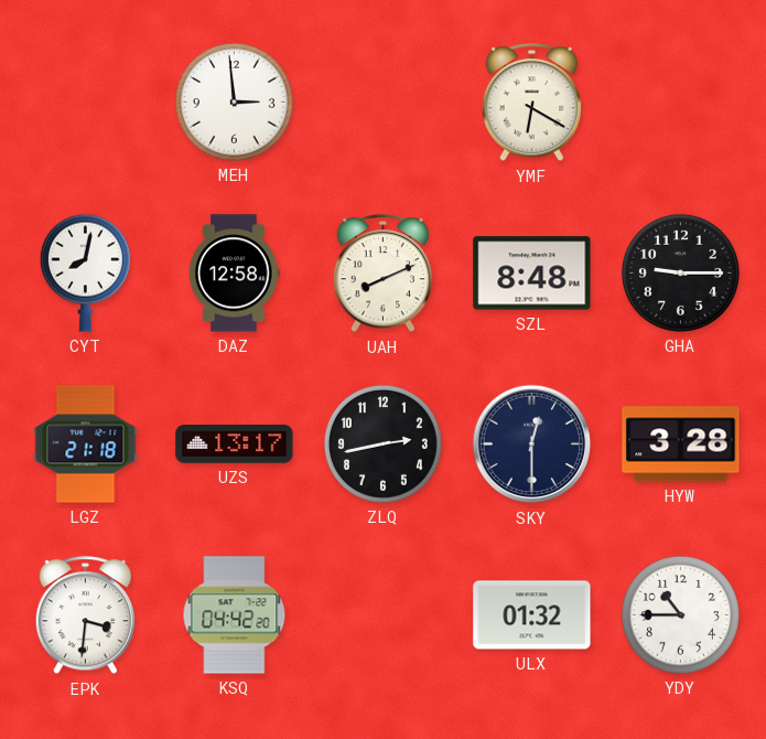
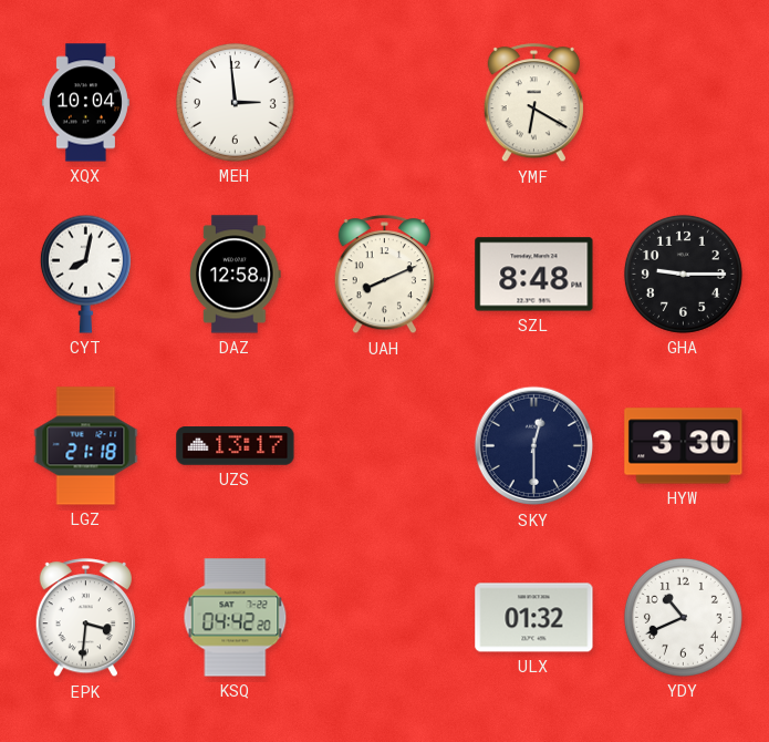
XQX: none -> 10:04 (85, 103)
ZLQ: 2:43 -> none (382, 443)
HYW: 3:28 -> 3:30 (684, 446)
YDY: 10:45 -> 10:41 (683, 617)
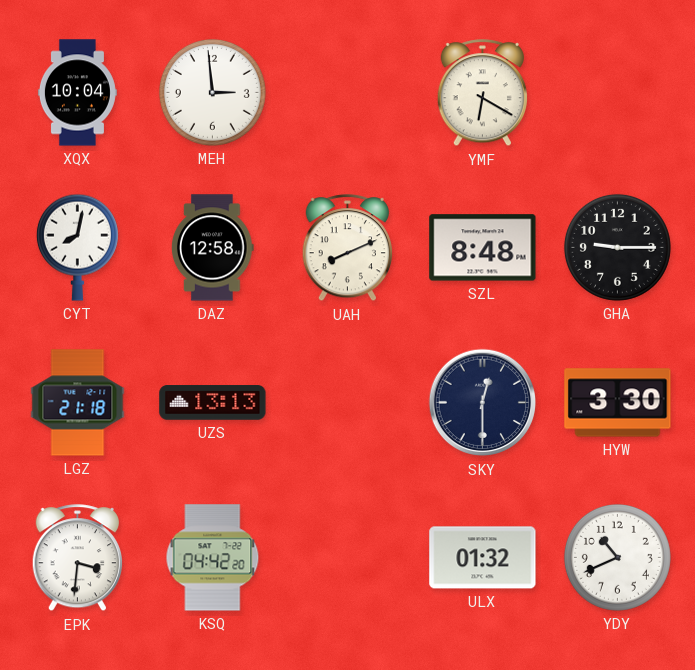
UZS: 13:17 -> 13:13 (213, 403)
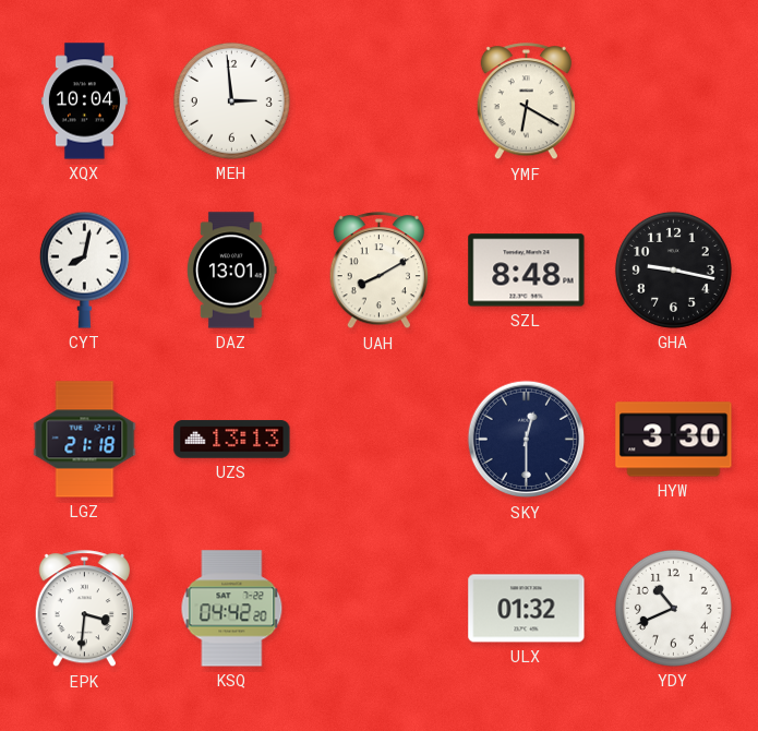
DAZ: 12:58 -> 13:01 (231, 271)
UAH: 8:11 -> 8:10 (378, 271)
GHA: 9:15 -> 9:17 (673, 269)
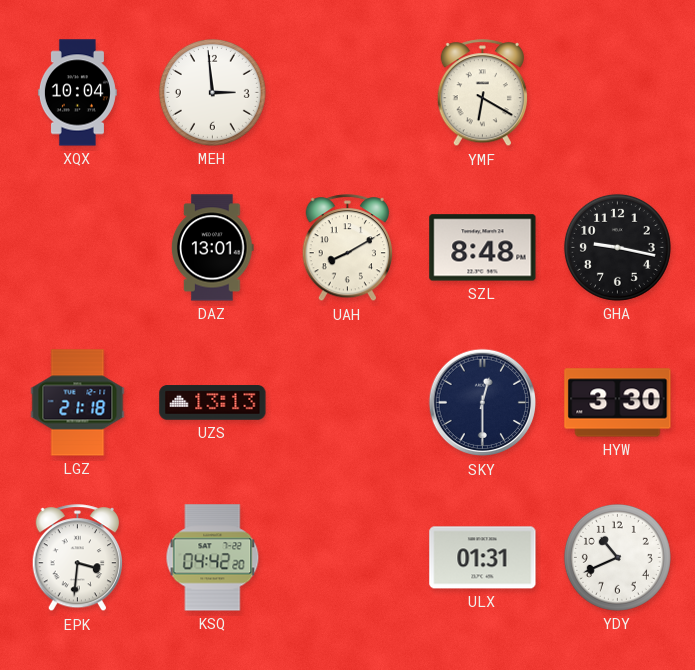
CYT: 8:02 -> none (84, 269)
ULX: 01:32 -> 01:31 (483, 558)
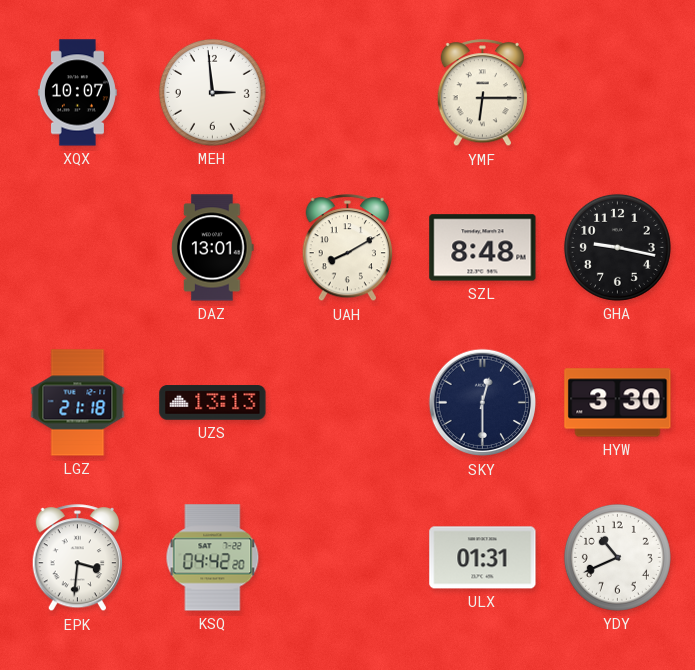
XQX: 10:04 -> 10:07 (77, 93)
YMF: 6:20 -> 6:15 (482, 93)
